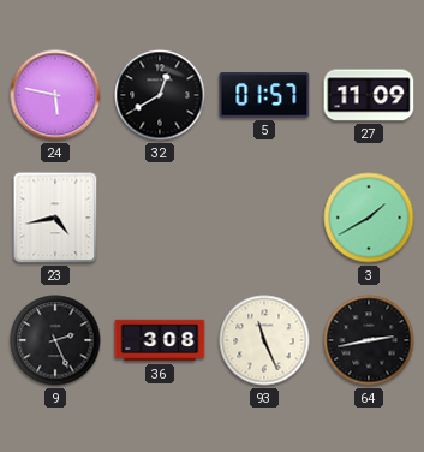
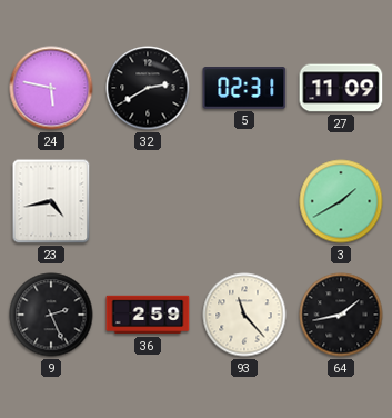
32: 12:40 -> 2:40 (148, 88)
5: 01:57 -> 02:31 (244, 88)
36: 3:08 -> 2:59 (148, 315)
93: 11:26 -> 11:23 (244, 315)
64: 2:43 -> 1:43 (341, 315)
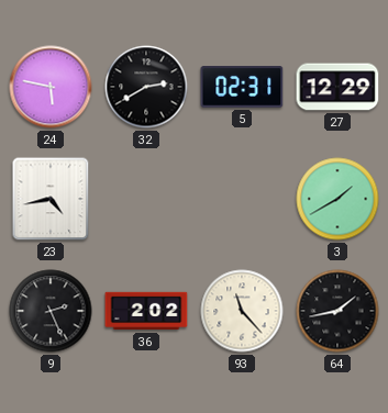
27: 11:09 -> 12:29 (337, 87)
36: 2:59 -> 2:02 (146, 311)
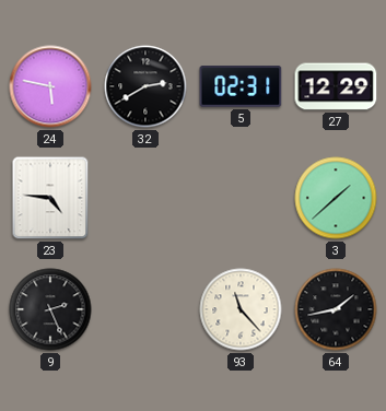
23: 4:43 -> 4:46 (50, 198)
3: 1:40 -> 1:38 (336, 198)
36: 2:02 -> none (146, 311)
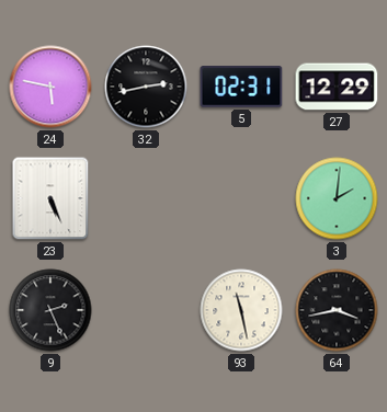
32: 2:40 -> 2:43 (146, 87)
23: 4:46 -> 5:26 (50, 198)
3: 1:38 -> 2:01 (337, 198)
93: 11:23 -> 11:28 (241, 310)
64: 1:43 -> 3:43 (337, 310)
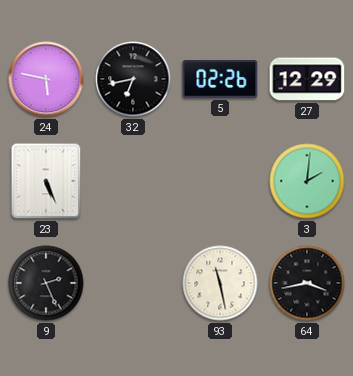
32: 2:43 -> 6:43 (133, 79)
5: 02:31 -> 02:26 (220, 79)
